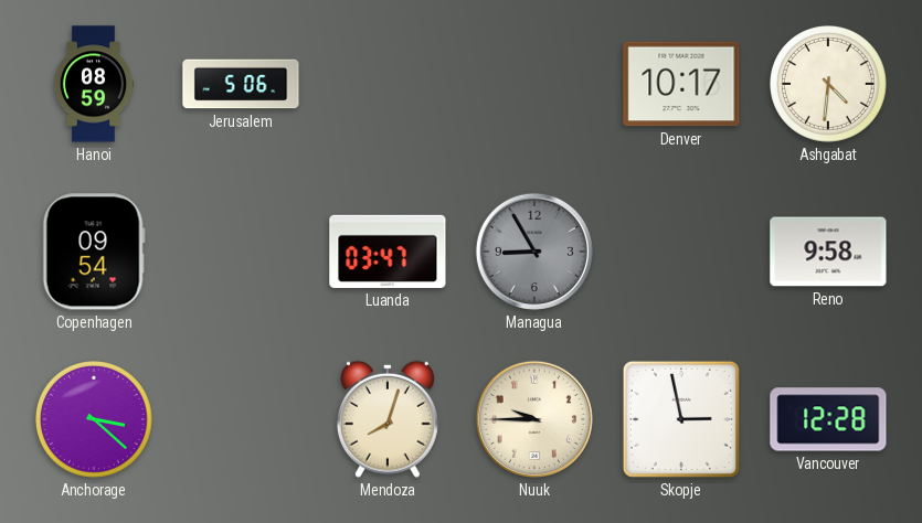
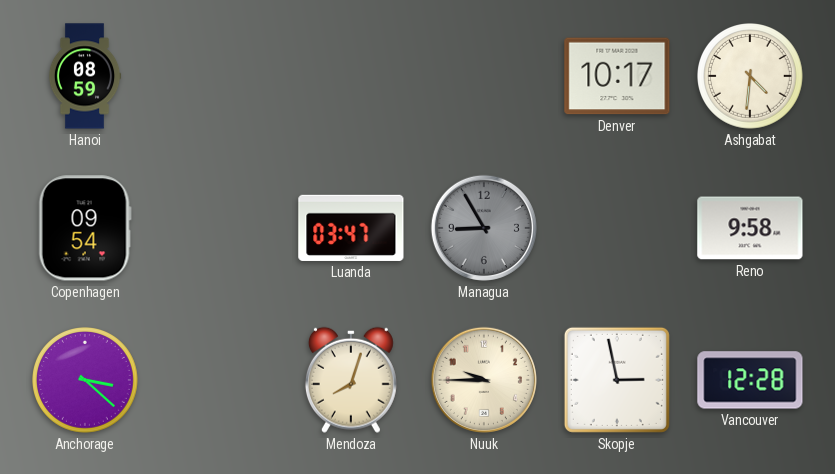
Jerusalem: 5:06 -> none (241, 84)
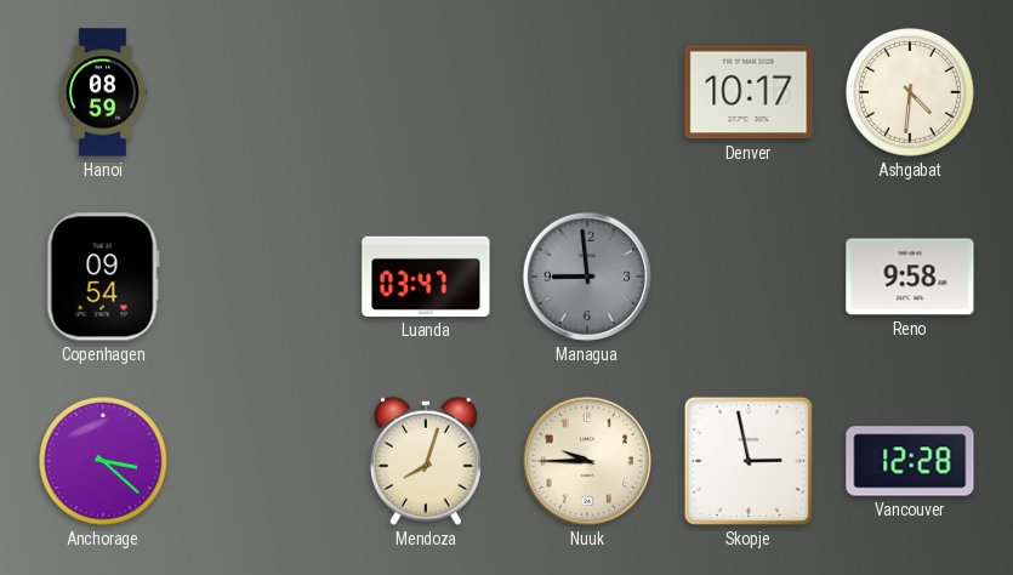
Managua: 8:55 -> 8:59 (587, 277)
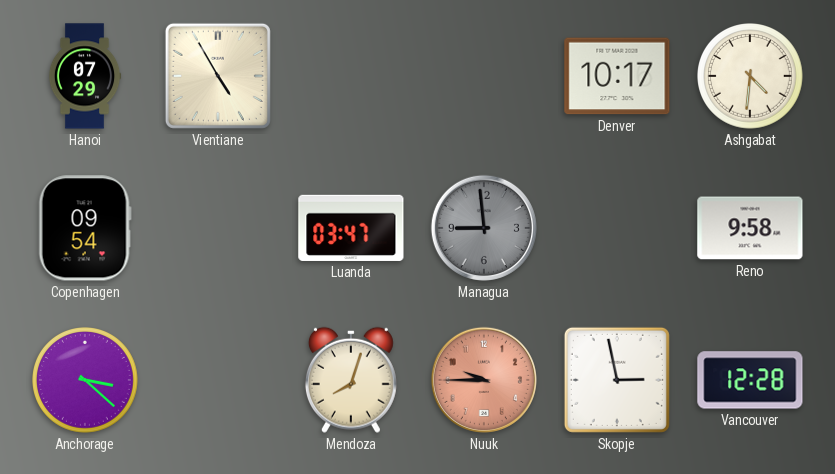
Hanoi: 08:59 -> 07:29 (85, 76)
Vientiane: none -> 4:55 (218, 76)
Nuuk dial: cream -> salmon (484, 380)
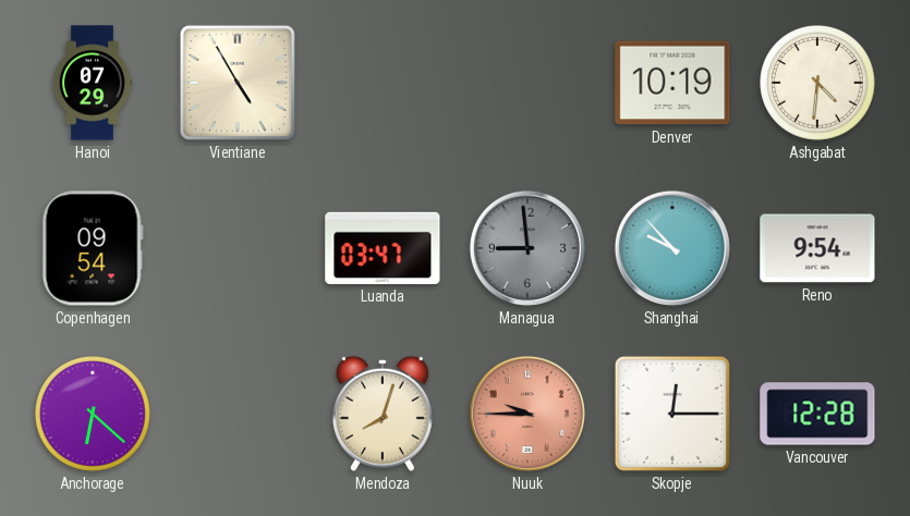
Denver: 10:17 -> 10:19 (672, 83)
Shanghai: none -> 9:53 (672, 248)
Reno: 9:58 -> 9:54 (817, 248)
Anchorage: 3:22 -> 6:22 (94, 415)
Skopje: 2:58 -> 12:15 (672, 414)
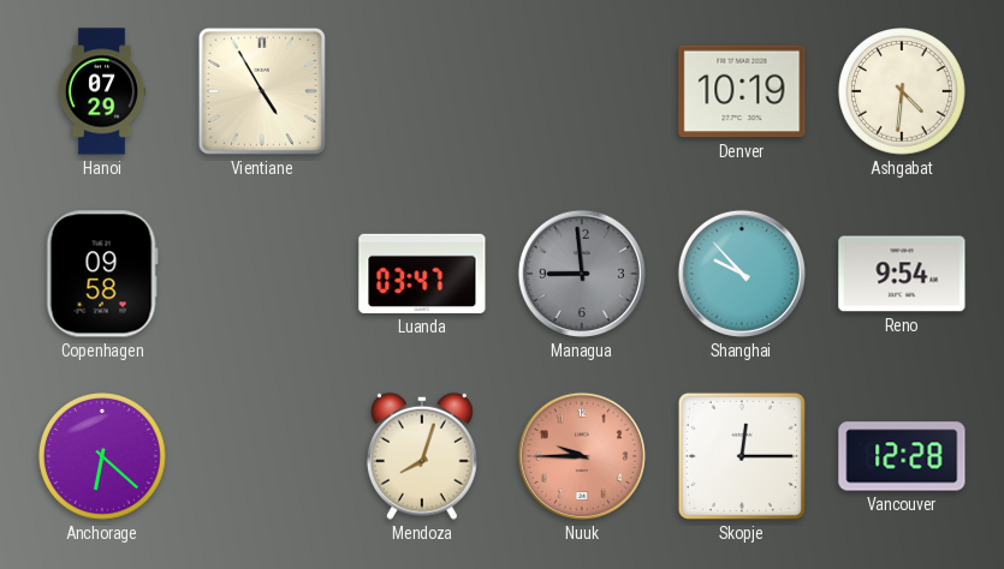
Copenhagen: 09:54 -> 09:58 (102, 274)
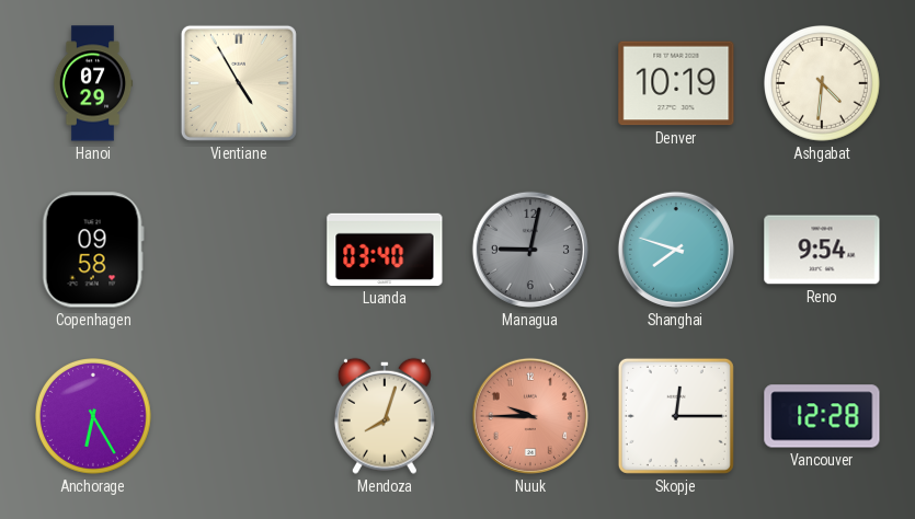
Luanda: 03:47 -> 03:40 (385, 250)
Managua: 8:59 -> 9:02 (530, 250)
Shanghai: 9:53 -> 7:48 (676, 250)
Anchorage: 6:22 -> 6:25 (94, 417)
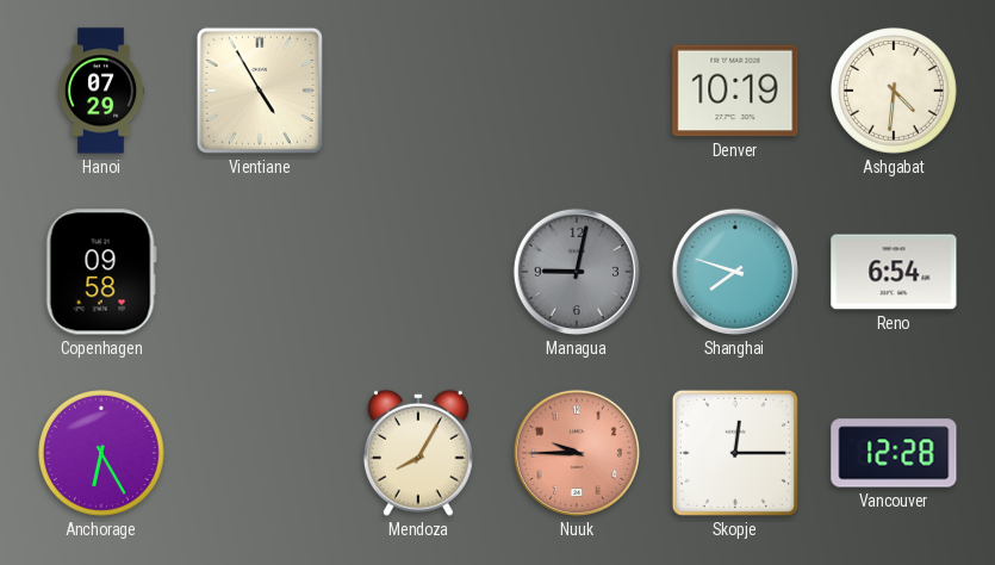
Luanda: 03:40 -> none (385, 250)
Reno: 9:54 -> 6:54 (894, 272)
Mendoza: 8:03 -> 8:05 (418, 453)
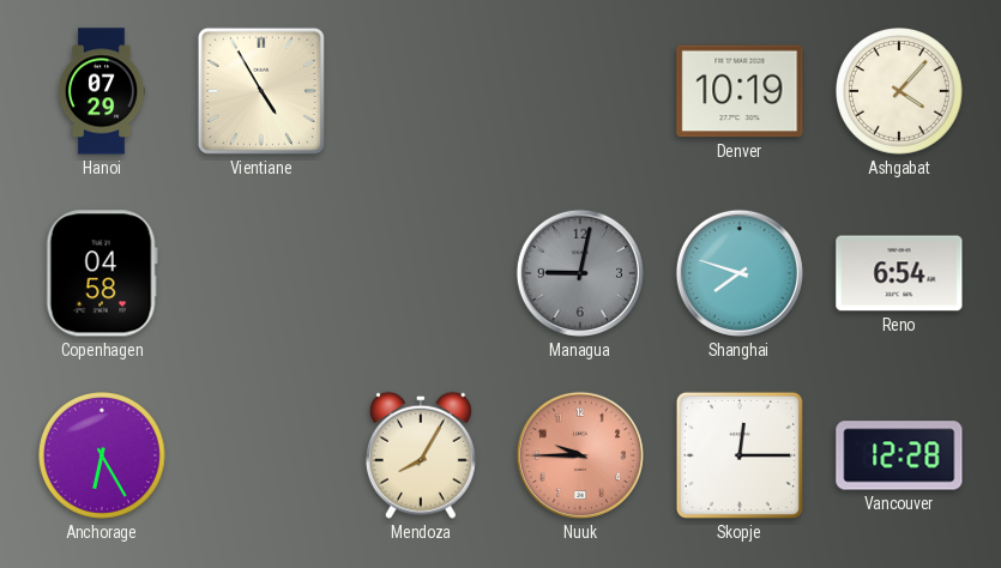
Ashgabat: 4:31 -> 4:07 (900, 92)
Copenhagen: 09:58 -> 04:58 (102, 273)
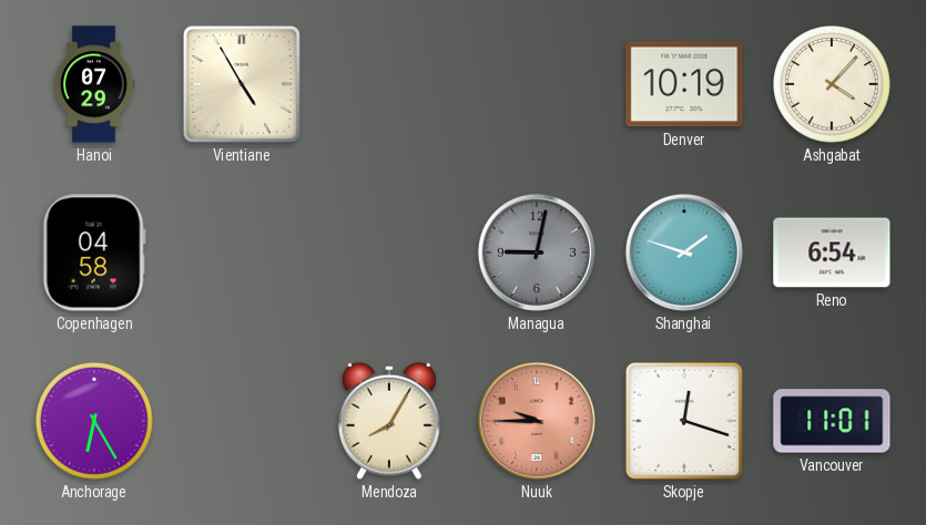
Shanghai: 7:48 -> 1:48 (684, 253)
Skopje: 12:15 -> 12:18 (684, 421)
Vancouver: 12:28 -> 11:01 (832, 421)
